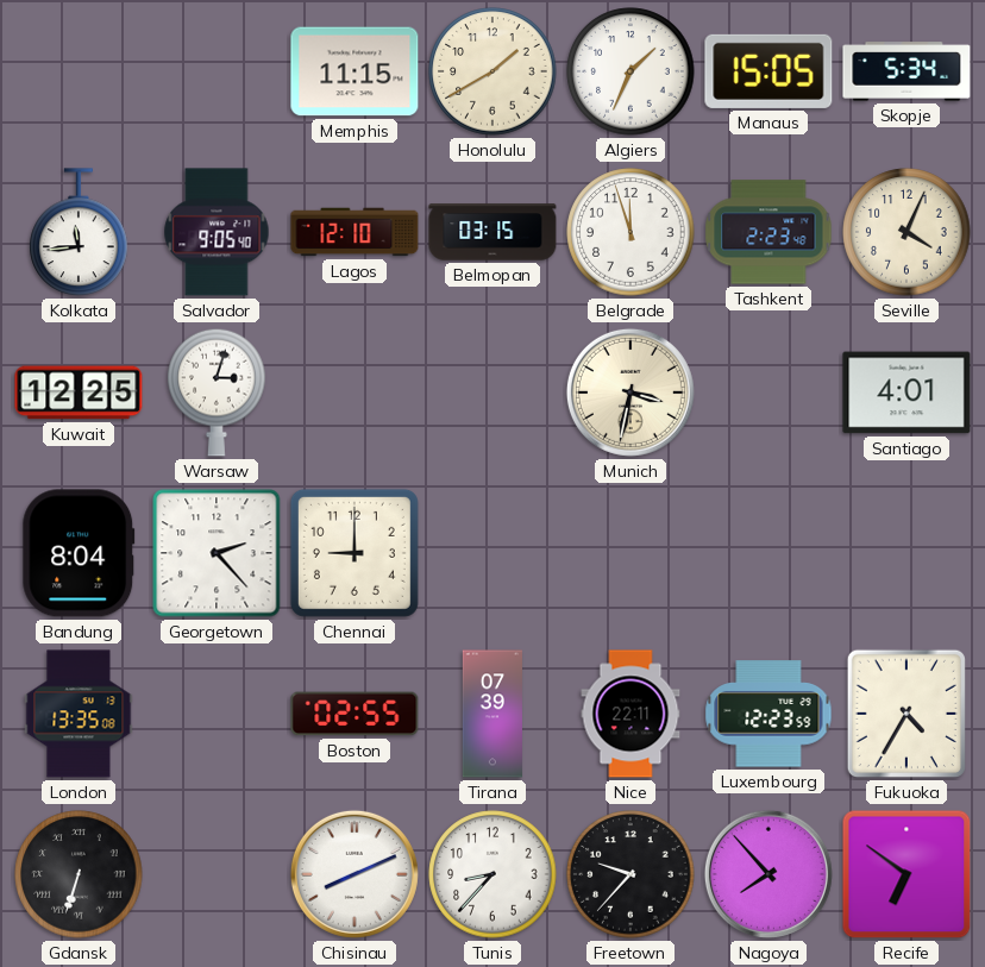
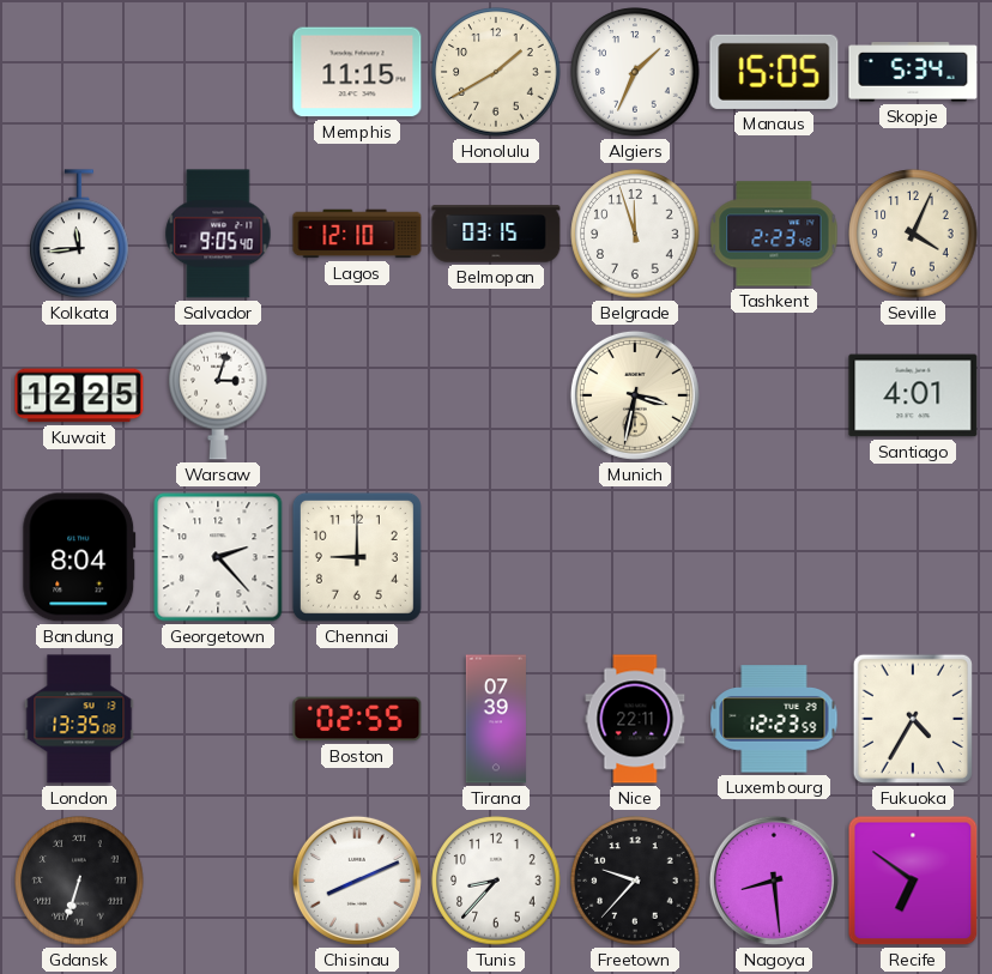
Nagoya: 7:53 -> 8:29 (774, 881)
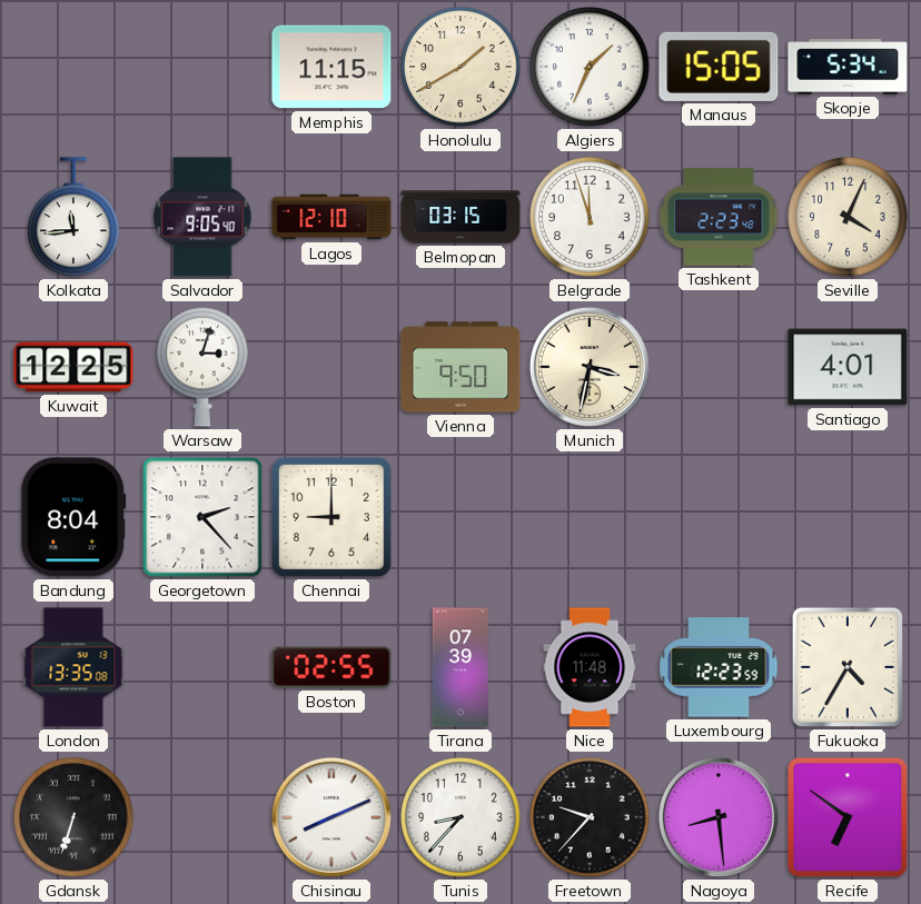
Vienna: none -> 9:50 (460, 367)
Nice: 22:11 -> 11:48 (590, 667)
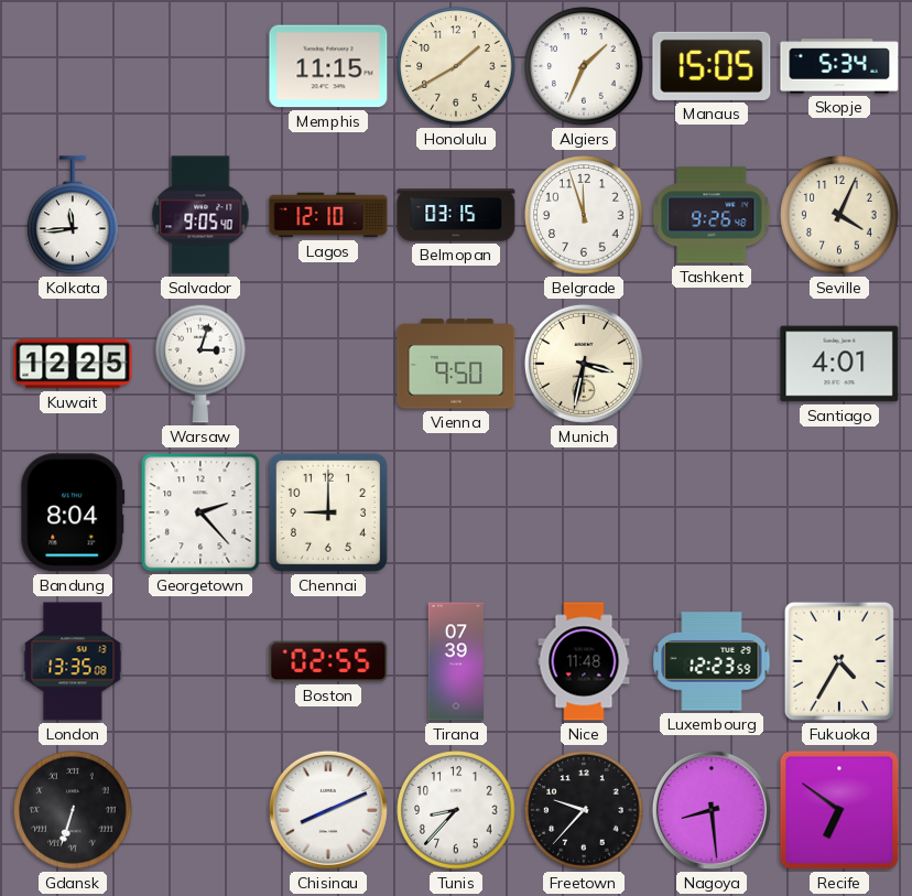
Tashkent: 2:23 -> 9:26 (712, 215)
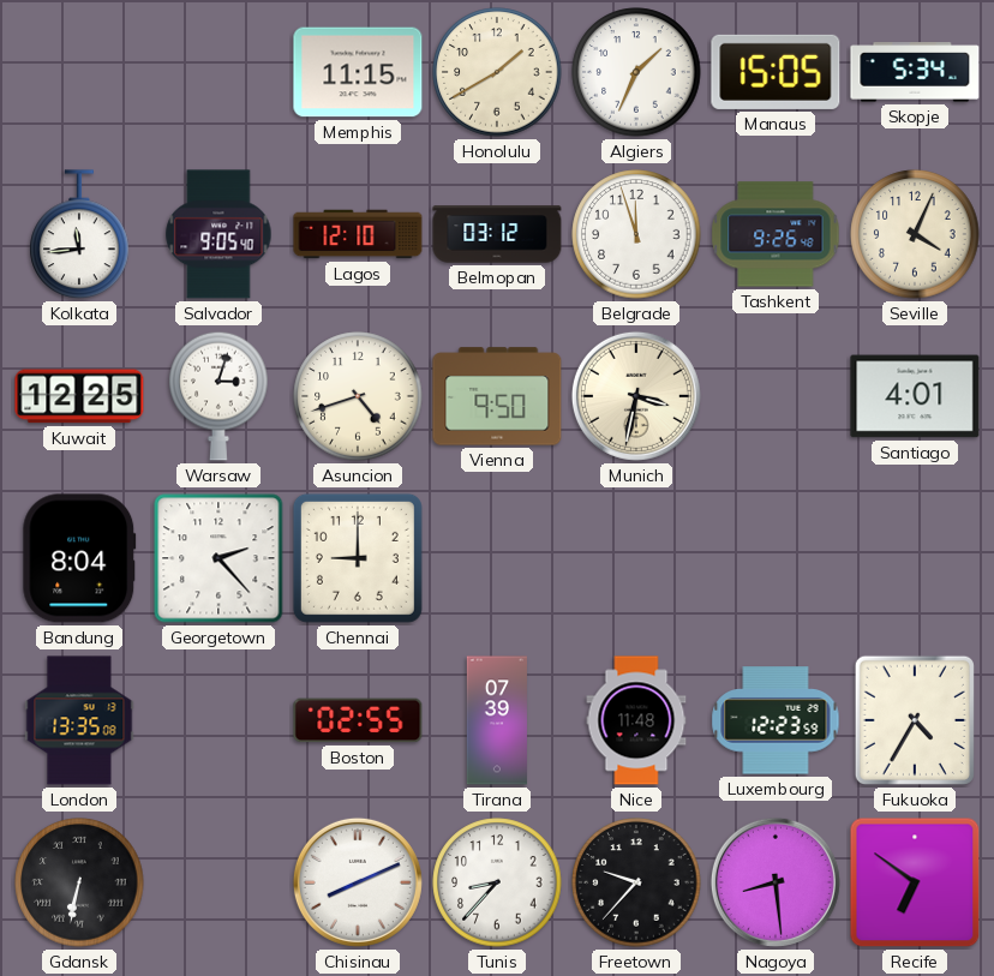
Belmopan: 03:15 -> 03:12 (497, 234)
Asuncion: none -> 4:42 (358, 396)
Gdansk: 6:33 -> 6:32 (79, 882)
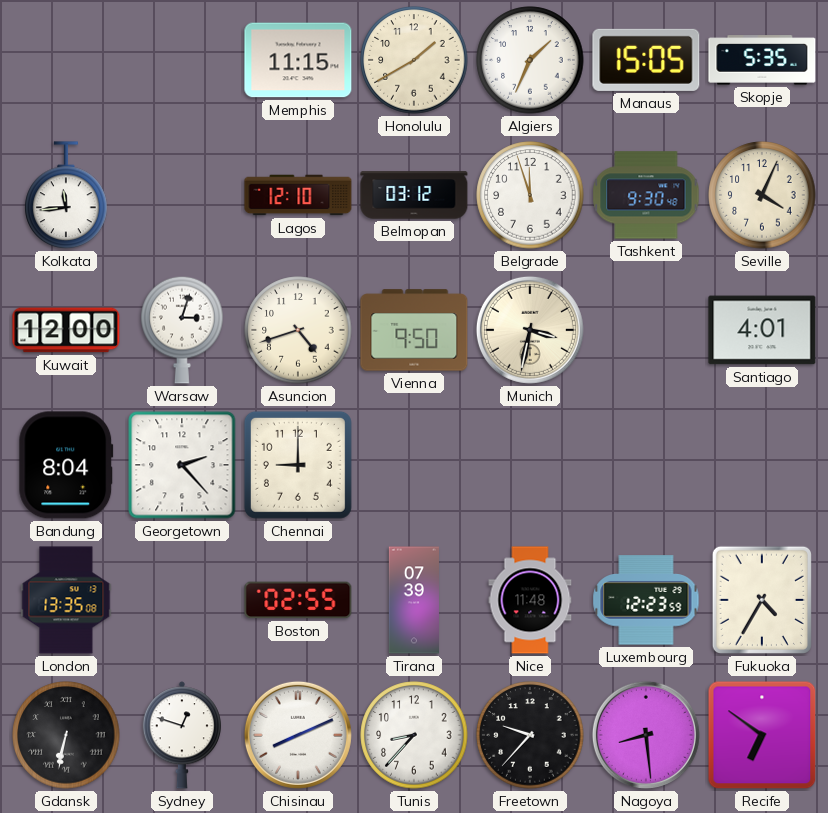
Skopje: 5:34 -> 5:35 (762, 60)
Salvador: 9:05 -> none (218, 234)
Tashkent: 9:26 -> 9:30 (646, 195)
Kuwait: 12:25 -> 12:00 (66, 330)
Sydney: none -> 12:48 (182, 735)
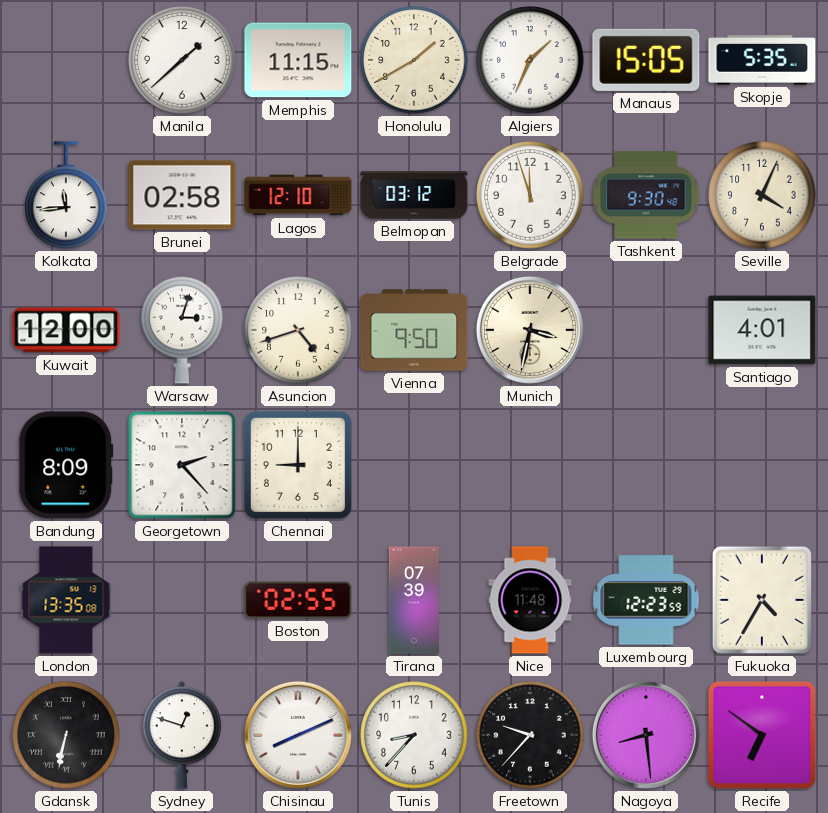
Manila: none -> 1:38 (182, 60)
Brunei: none -> 02:58 (182, 195)
Bandung: 8:04 -> 8:09 (66, 465)
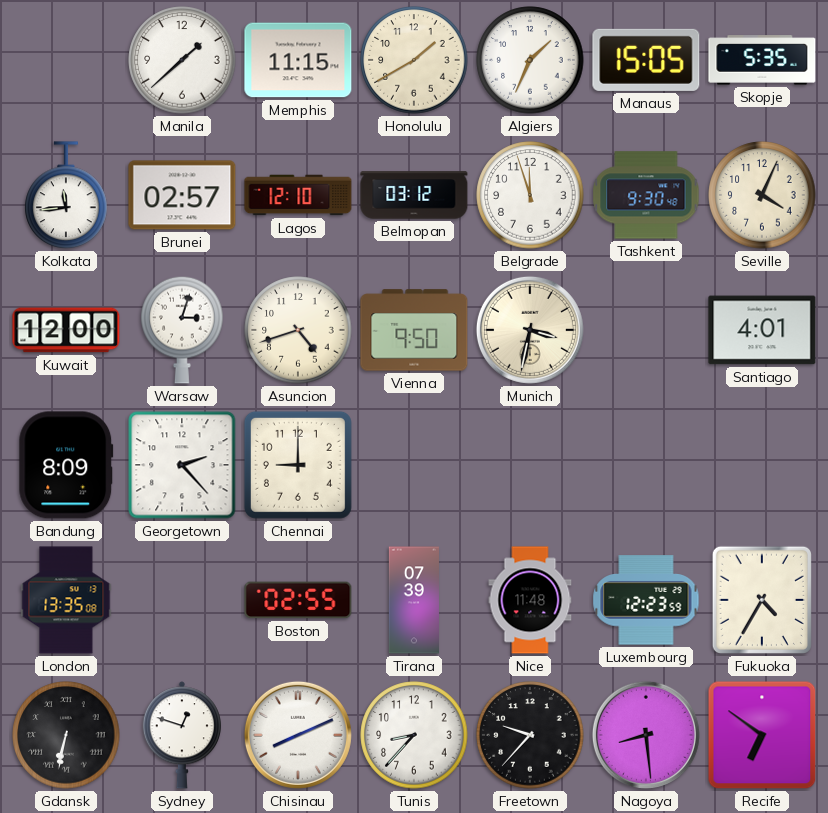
Brunei: 02:58 -> 02:57 (182, 195)
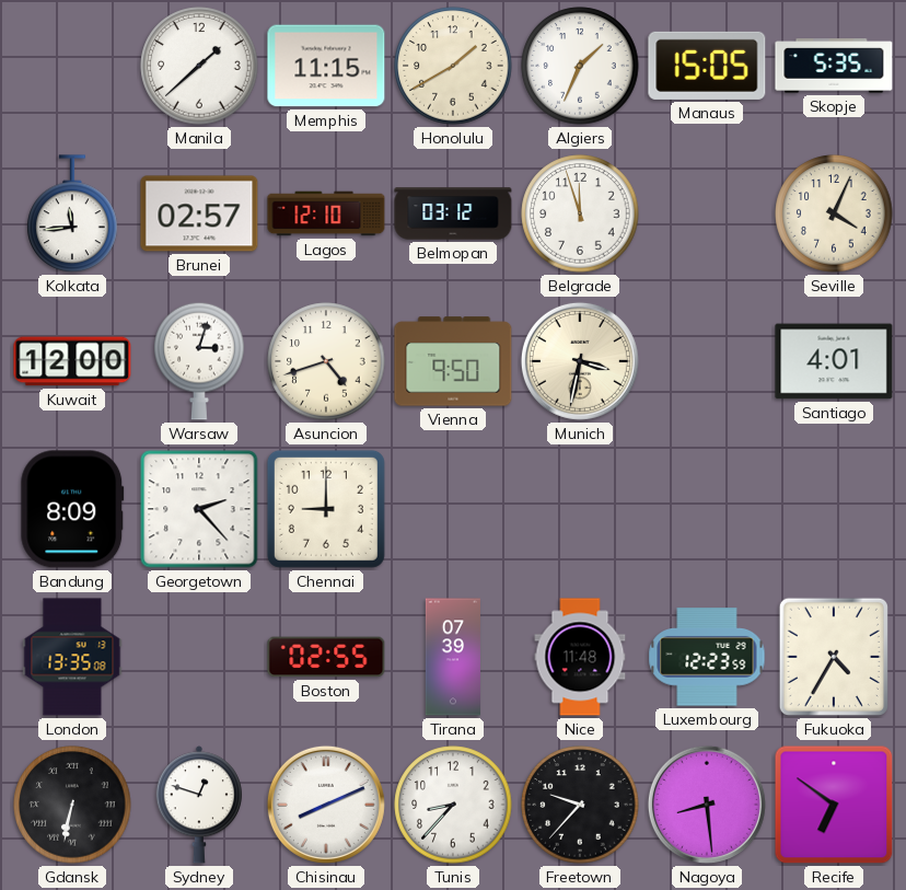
Tashkent: 9:30 -> none (646, 195)
